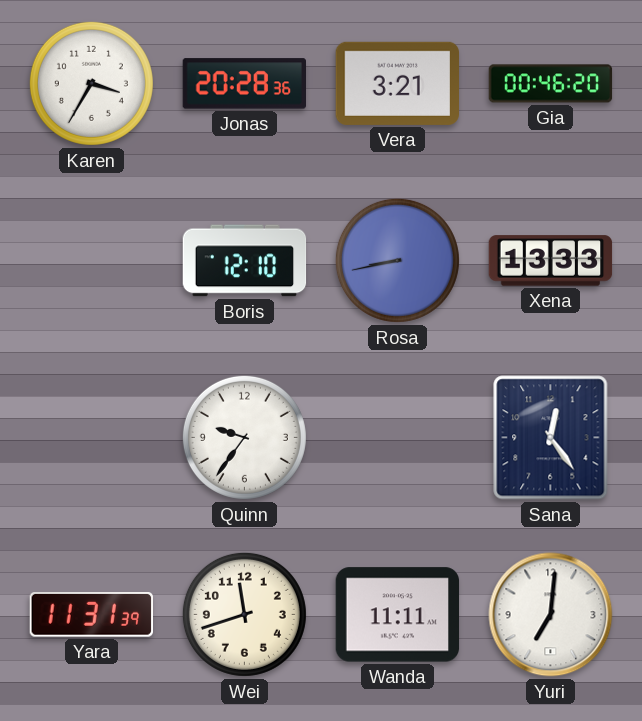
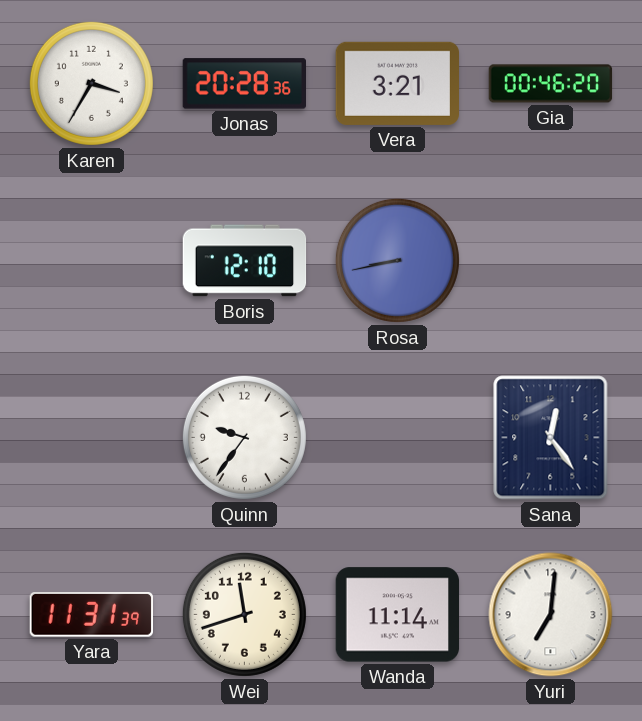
Xena: 13:33 -> none (551, 261)
Wanda: 11:11 -> 11:14 (398, 615)
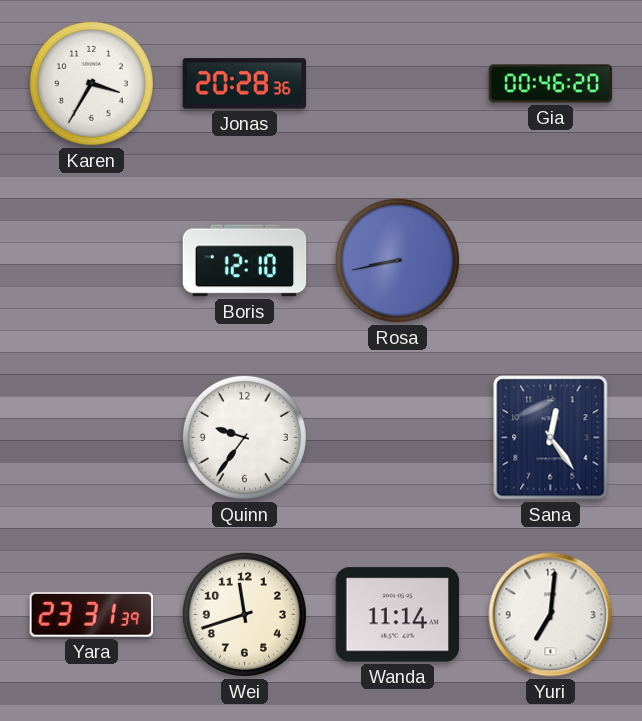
Vera: 3:21 -> none (398, 83)
Yara: 11:31 -> 23:31 (91, 615)
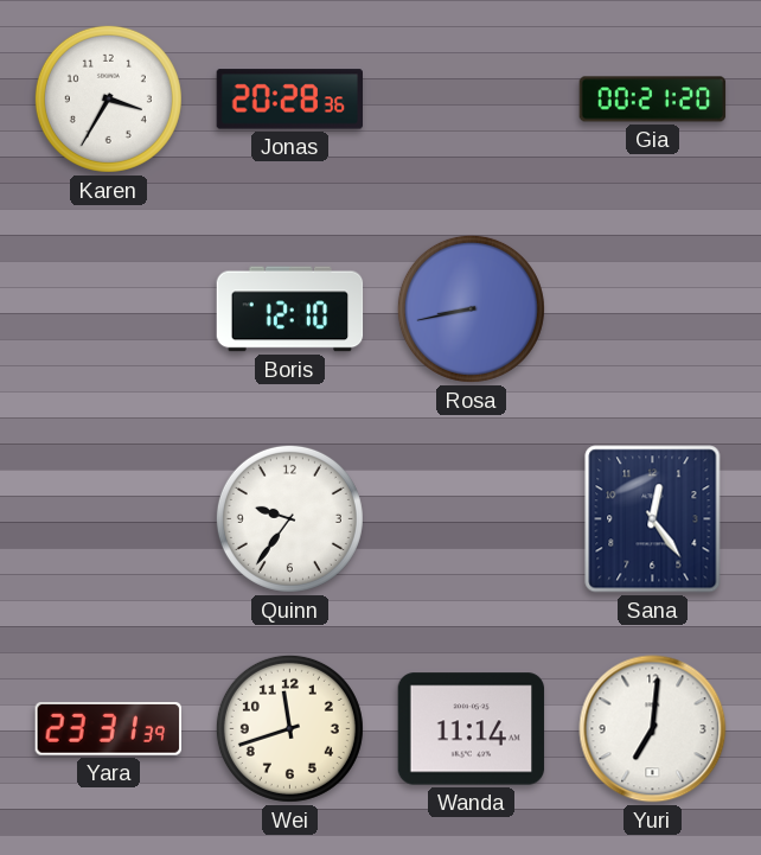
Gia: 00:46 -> 00:21 (653, 100)
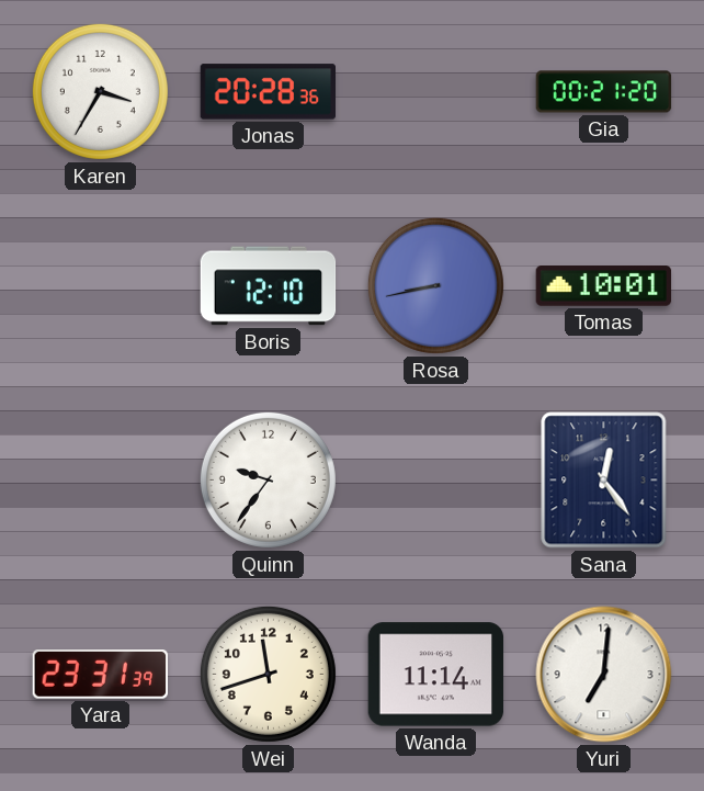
Tomas: none -> 10:01 (604, 286)
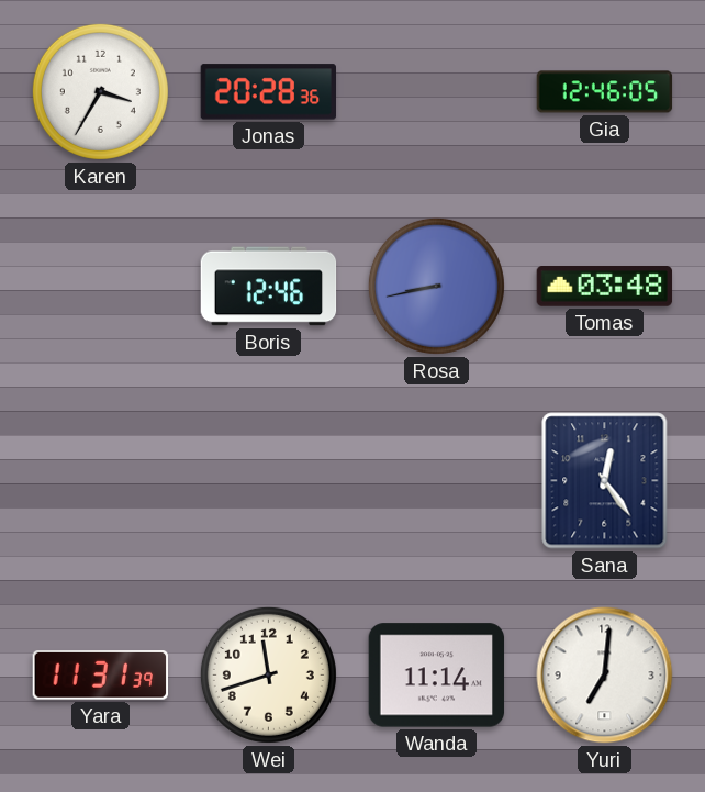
Gia: 00:21 -> 12:46 (605, 92)
Boris: 12:10 -> 12:46 (269, 287)
Tomas: 10:01 -> 03:48 (605, 287)
Quinn: 9:36 -> none (268, 479)
Yara: 23:31 -> 11:31 (100, 676)
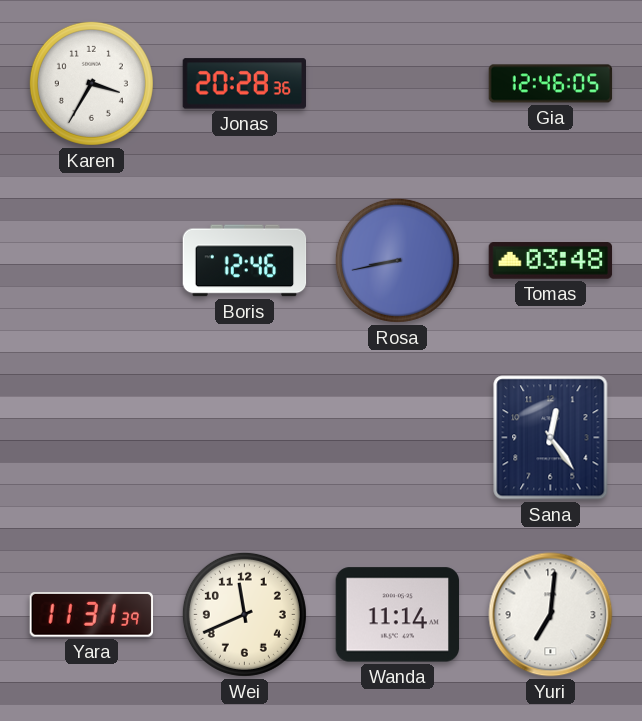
Wei: 11:42 -> 11:41 (244, 614)
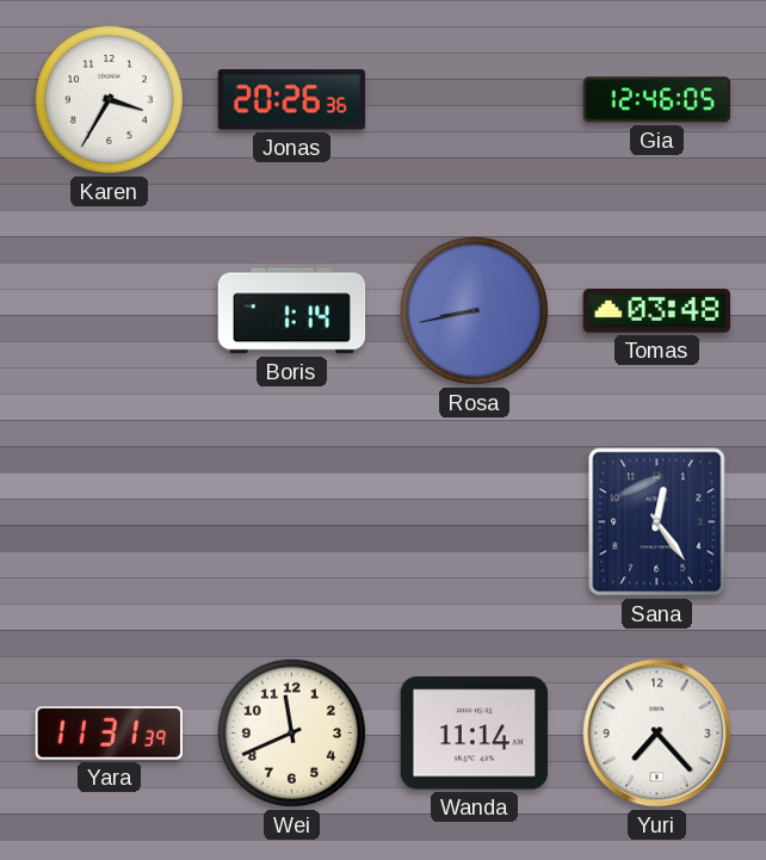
Jonas: 20:28 -> 20:26 (291, 100)
Boris: 12:46 -> 1:14 (292, 311)
Yuri: 7:01 -> 7:23 (657, 734)
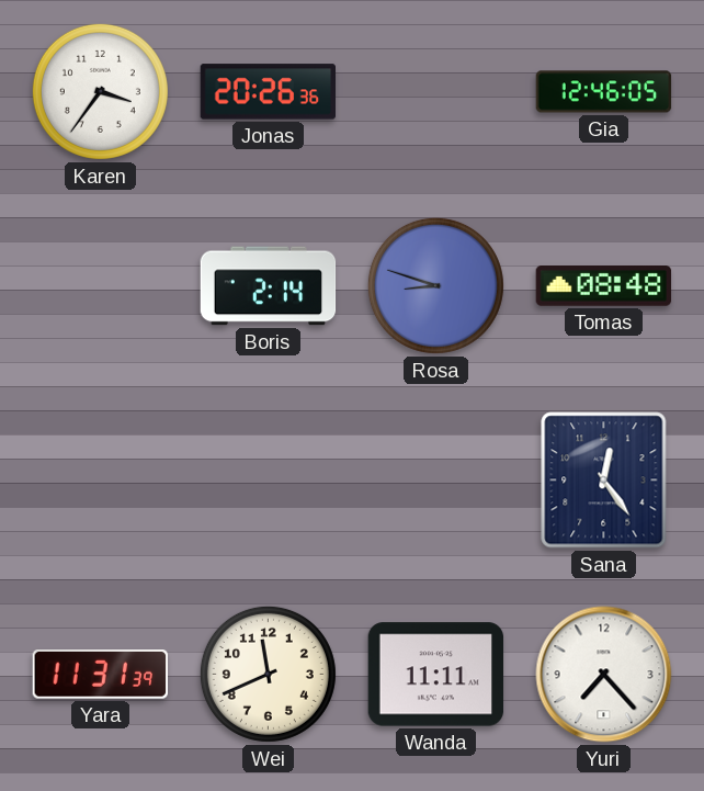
Karen: 3:35 -> 3:36 (100, 91)
Boris: 1:14 -> 2:14 (269, 286)
Rosa: 8:43 -> 8:48 (435, 285)
Tomas: 03:48 -> 08:48 (604, 286)
Wanda: 11:14 -> 11:11 (436, 675)
